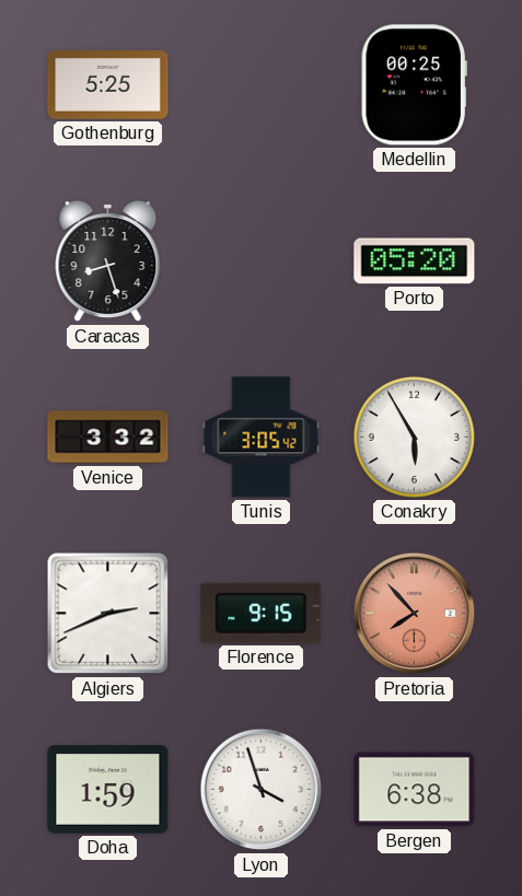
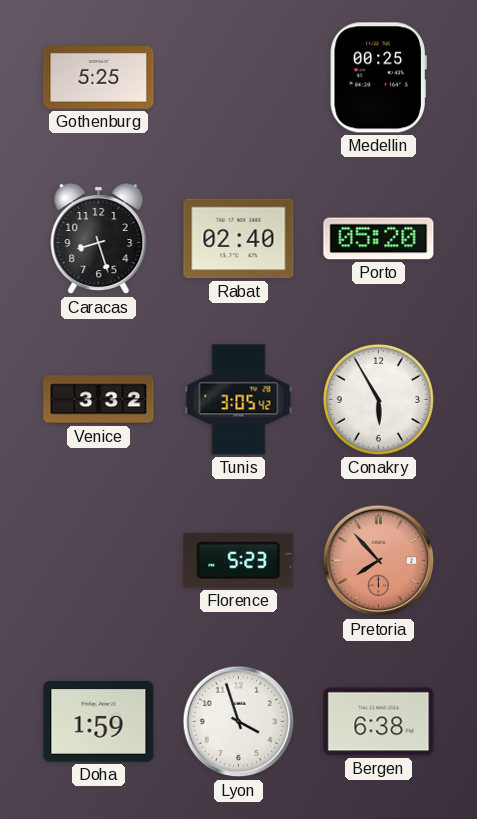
Rabat: none -> 02:40 (239, 239)
Algiers: 2:41 -> none (108, 614)
Florence: 9:15 -> 5:23 (239, 560)
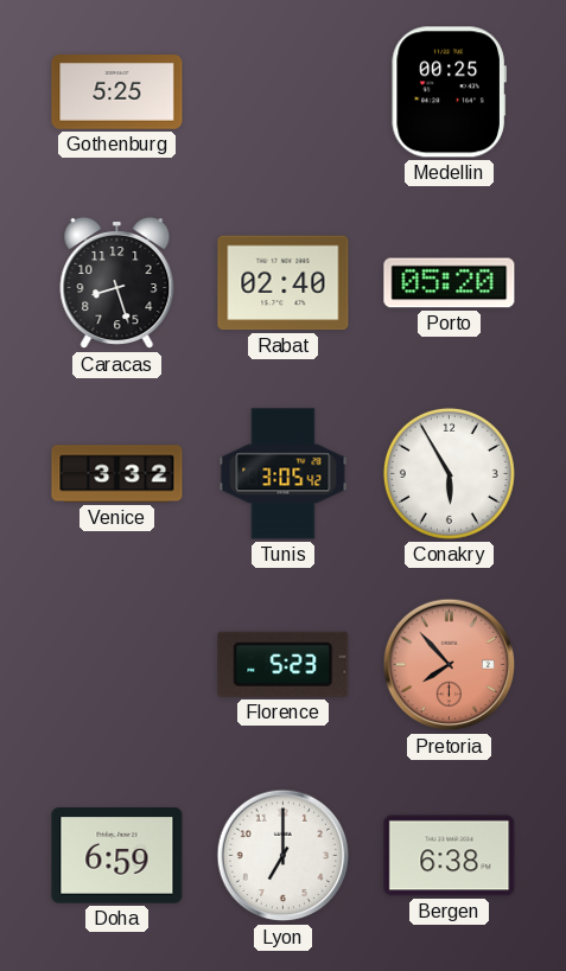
Doha: 1:59 -> 6:59 (117, 856)
Lyon: 3:57 -> 7:00 (284, 856)
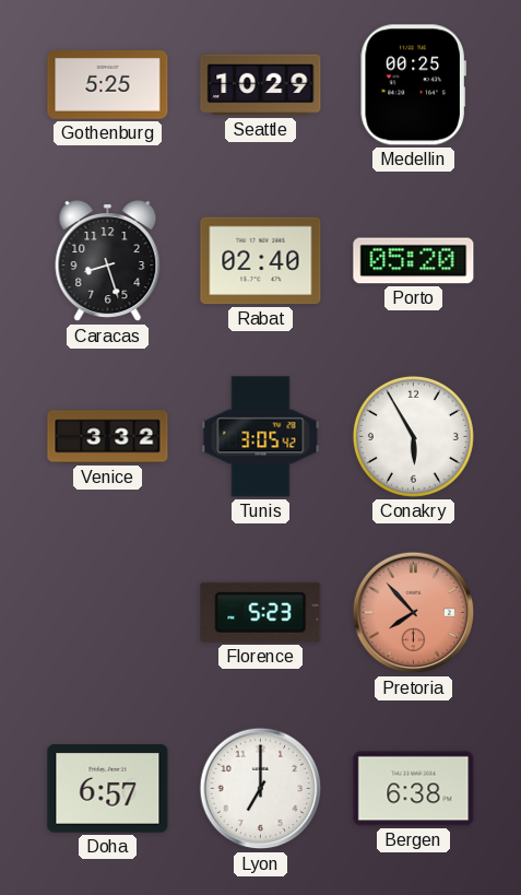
Seattle: none -> 10:29 (261, 85)
Doha: 6:59 -> 6:57 (108, 789)
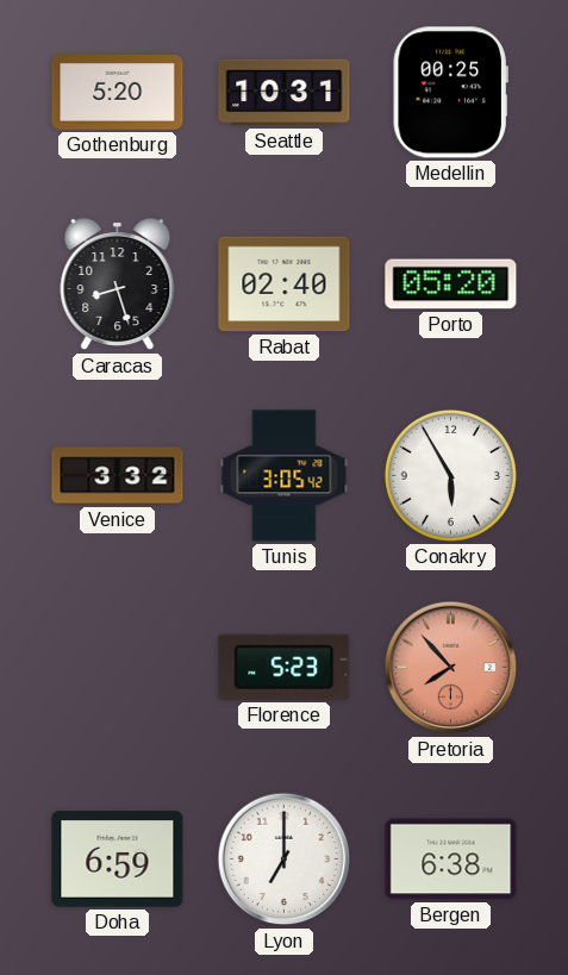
Gothenburg: 5:25 -> 5:20 (118, 93)
Seattle: 10:29 -> 10:31 (285, 93)
Doha: 6:57 -> 6:59 (118, 860)
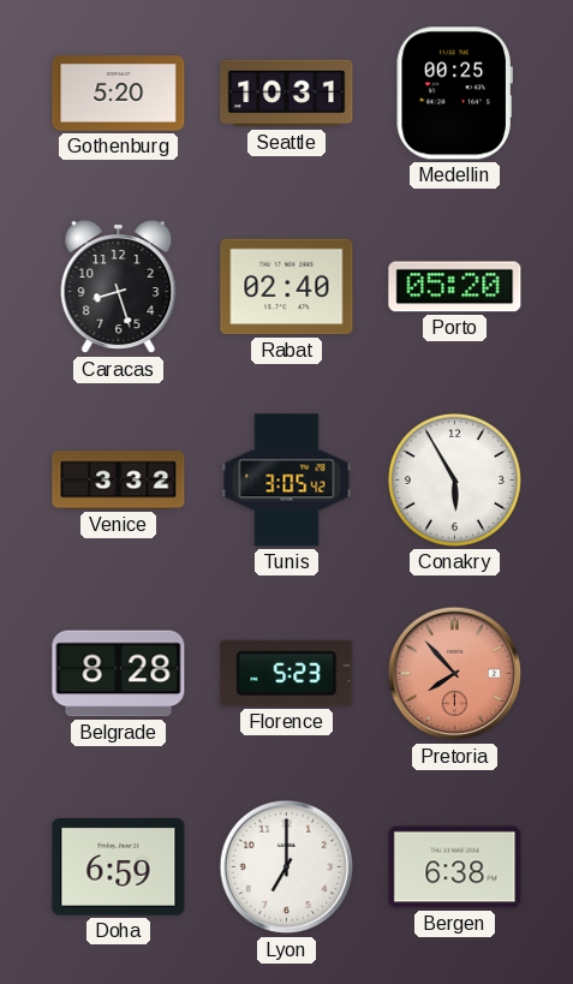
Belgrade: none -> 8:28 (119, 674)
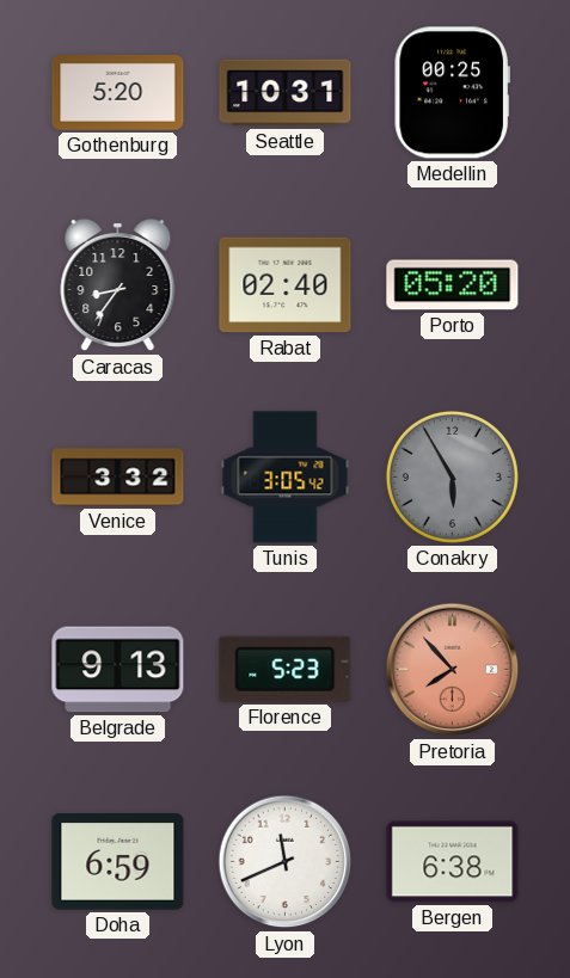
Caracas: 8:27 -> 8:36 (118, 285)
Conakry dial: white -> grey (452, 476)
Belgrade: 8:28 -> 9:13 (118, 670)
Lyon: 7:00 -> 11:41 (286, 862)
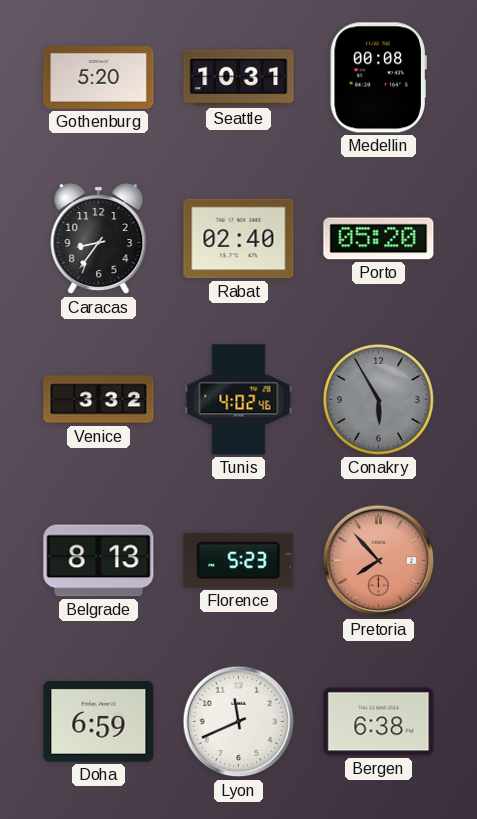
Medellin: 00:25 -> 00:08 (378, 78)
Tunis: 3:05 -> 4:02 (239, 400)
Belgrade: 9:13 -> 8:13 (99, 561)
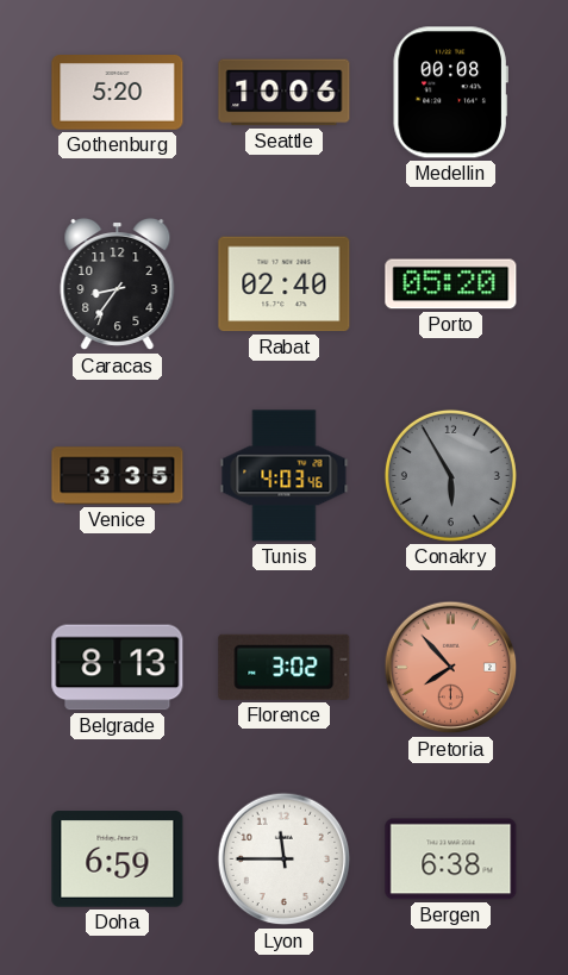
Seattle: 10:31 -> 10:06 (285, 93)
Venice: 3:32 -> 3:35 (118, 476)
Tunis: 4:02 -> 4:03 (285, 476)
Florence: 5:23 -> 3:02 (285, 667)
Lyon: 11:41 -> 11:45 (285, 860)
